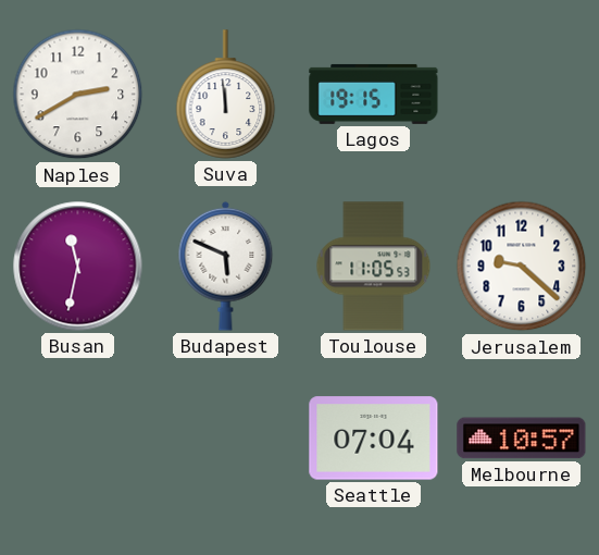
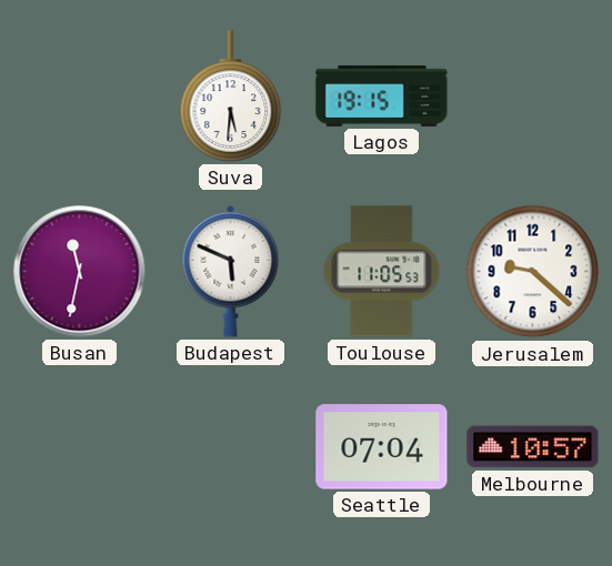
Naples: 2:40 -> none (78, 95)
Suva: 11:59 -> 5:31 (231, 97)
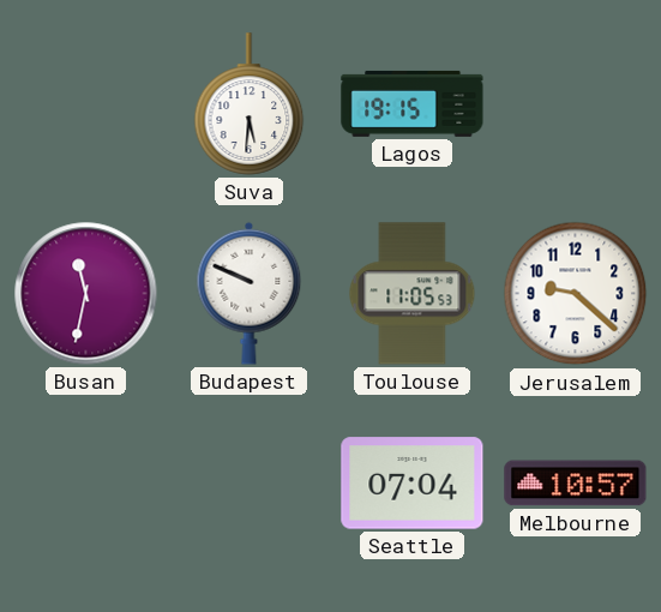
Budapest: 5:49 -> 9:49 (250, 293)
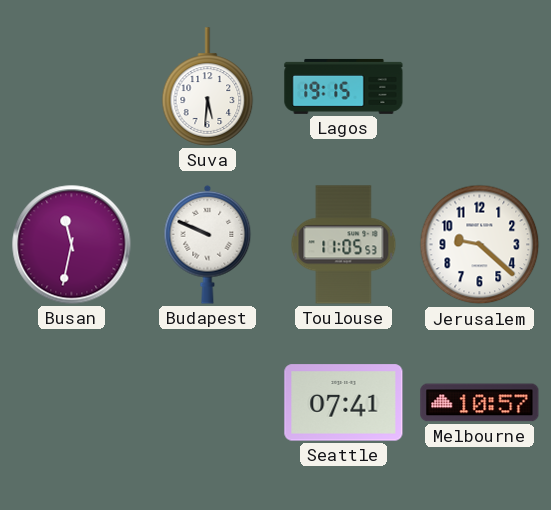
Seattle: 07:04 -> 07:41 (344, 403)
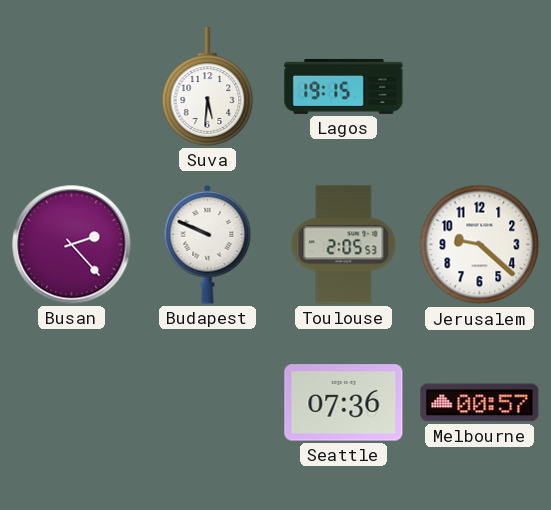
Busan: 11:32 -> 2:23 (72, 245)
Toulouse: 11:05 -> 2:05 (344, 245)
Seattle: 07:41 -> 07:36 (344, 403)
Melbourne: 10:57 -> 00:57 (480, 403)
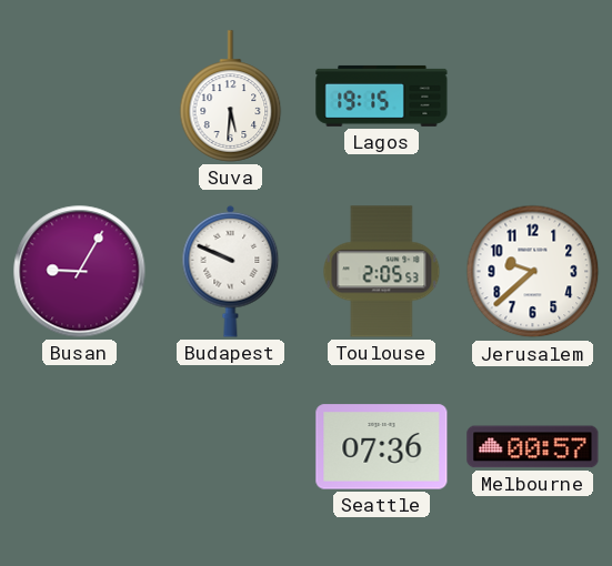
Busan: 2:23 -> 9:05 (80, 272)
Jerusalem: 9:22 -> 9:38 (533, 272)
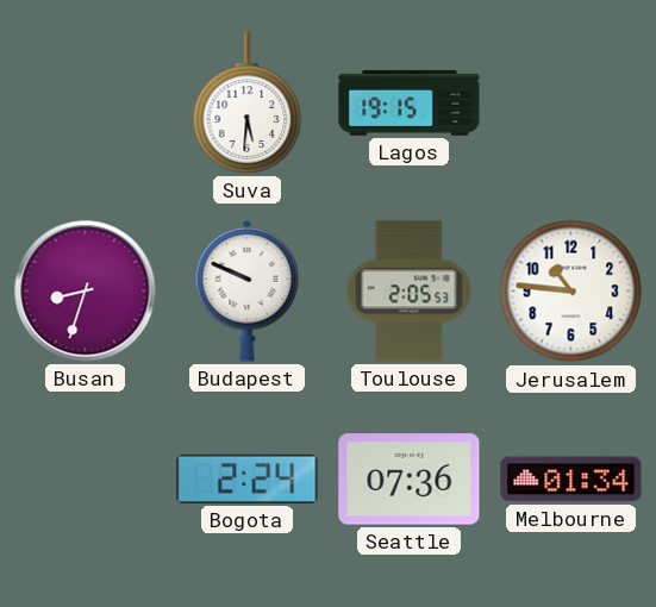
Busan: 9:05 -> 8:33 (86, 292)
Jerusalem: 9:38 -> 10:46 (571, 292)
Bogota: none -> 2:24 (248, 478)
Melbourne: 00:57 -> 01:34 (571, 480)
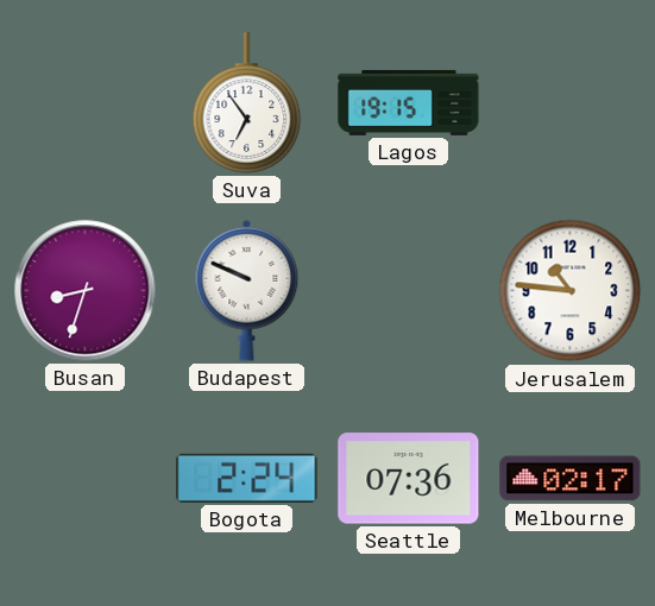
Suva: 5:31 -> 6:54 (247, 103)
Toulouse: 2:05 -> none (410, 292)
Melbourne: 01:34 -> 02:17 (571, 479)
